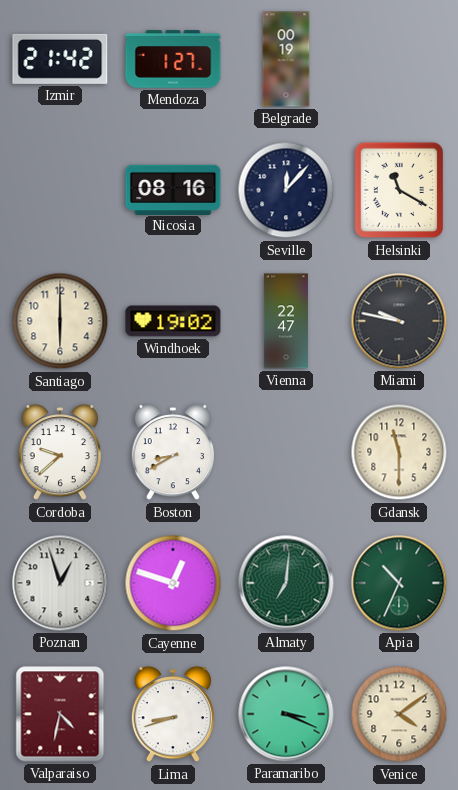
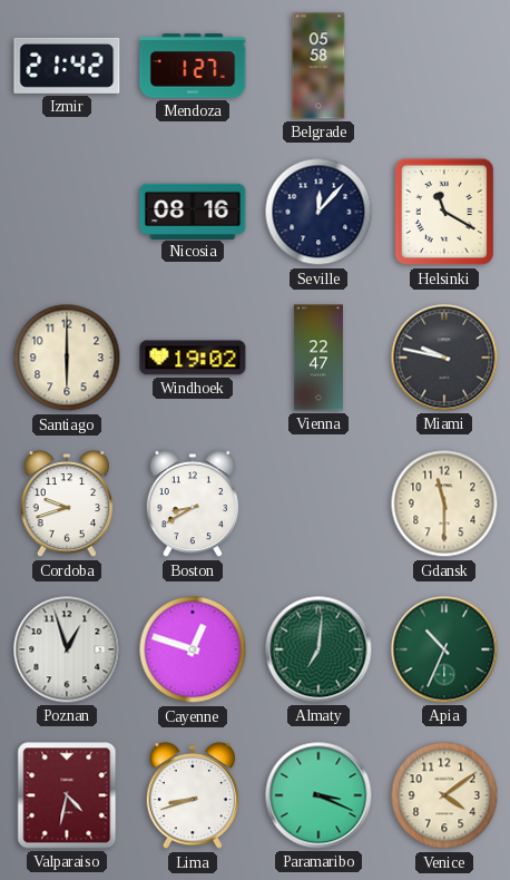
Belgrade: 00:19 -> 05:58 (318, 66)
Cordoba: 9:38 -> 9:42 (66, 503)
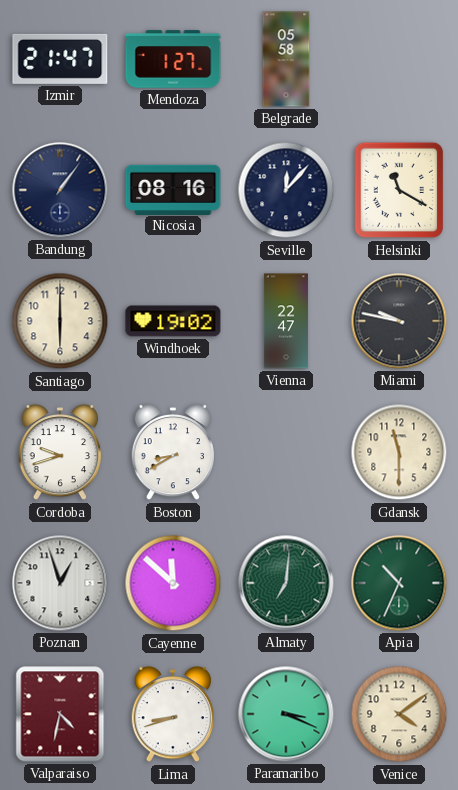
Izmir: 21:42 -> 21:47 (60, 59)
Bandung: none -> 1:06 (60, 190)
Cayenne: 12:48 -> 11:52 (173, 583)
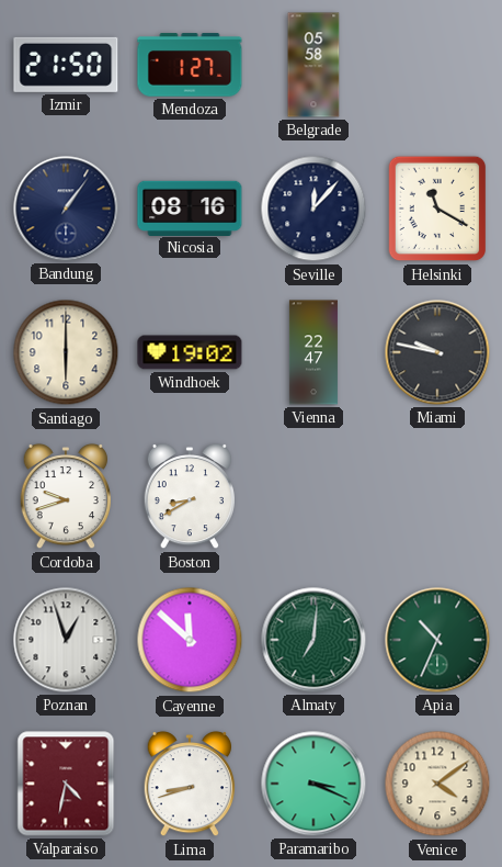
Izmir: 21:47 -> 21:50 (66, 65)
Gdansk: 11:30 -> none (399, 452)
